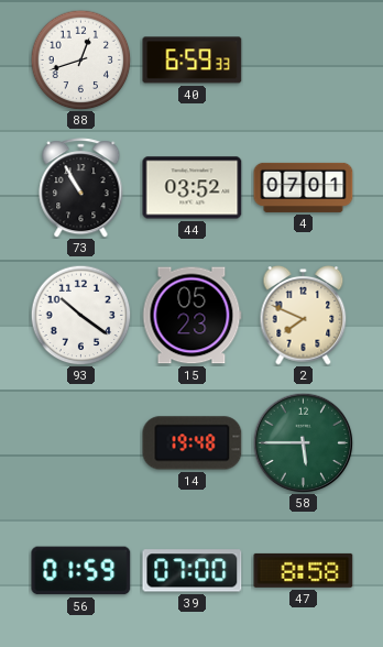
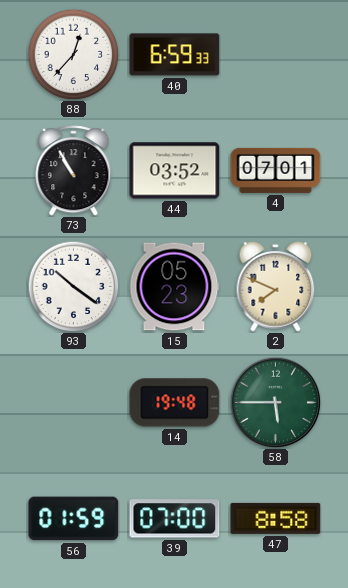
88: 12:42 -> 12:37 (73, 54)
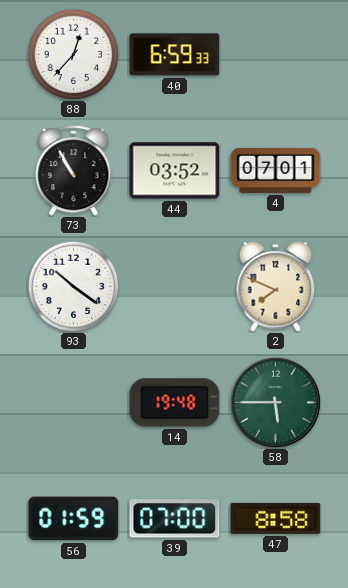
15: 05:23 -> none (174, 287)
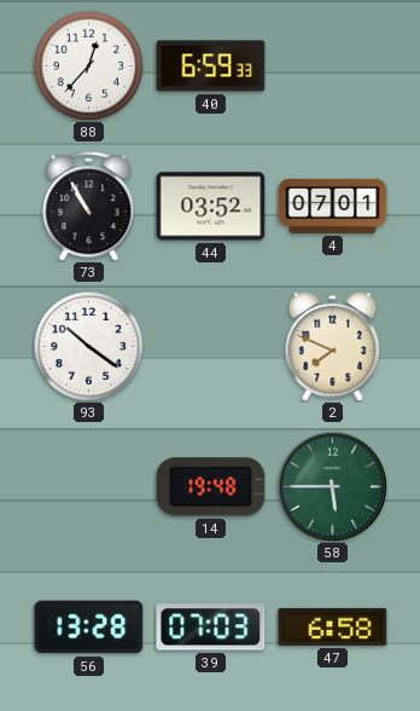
56: 01:59 -> 13:28 (89, 628)
39: 07:00 -> 07:03 (211, 628)
47: 8:58 -> 6:58 (333, 626)
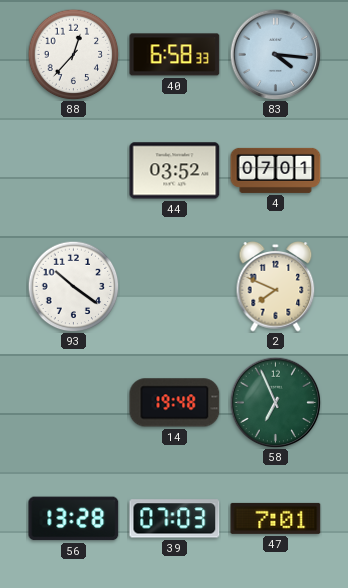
40: 6:59 -> 6:58 (175, 55)
83: none -> 4:16 (275, 54)
73: 10:55 -> none (89, 207)
58: 5:45 -> 6:56 (275, 402)
47: 6:58 -> 7:01 (276, 518)
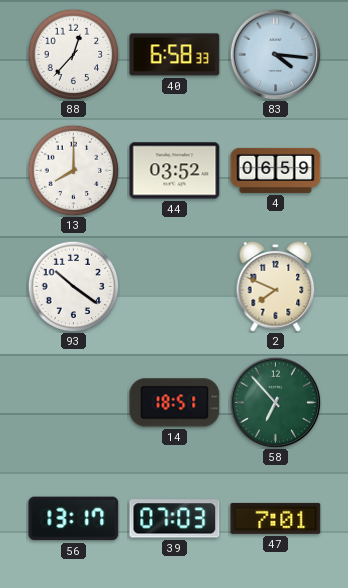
13: none -> 8:00 (73, 170)
4: 07:01 -> 06:59 (276, 170)
14: 19:48 -> 18:51 (175, 403)
58: 6:56 -> 6:53 (275, 402)
56: 13:28 -> 13:17 (74, 519)
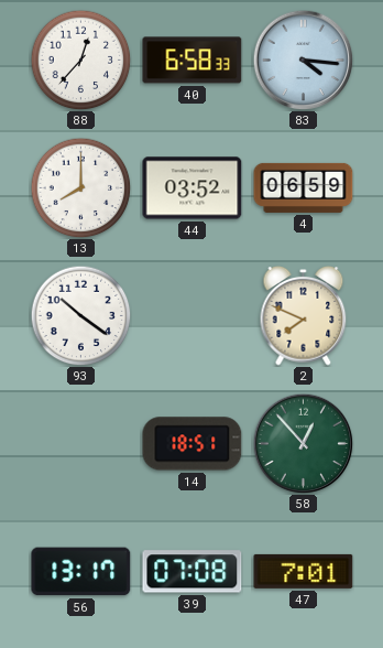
58: 6:53 -> 12:53 (303, 443)
39: 07:03 -> 07:08 (193, 572)
